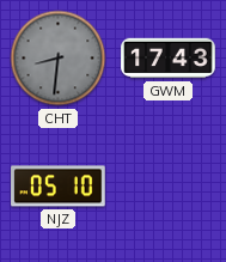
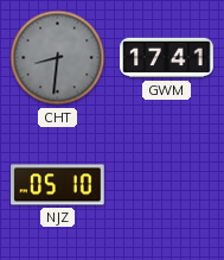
GWM: 17:43 -> 17:41 (167, 58)
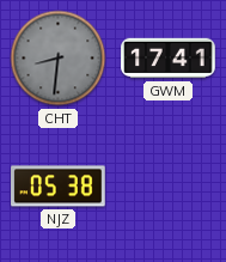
NJZ: 05:10 -> 05:38 (59, 187)
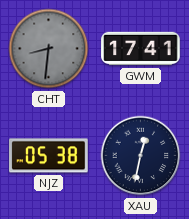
XAU: none -> 12:32 (141, 156)
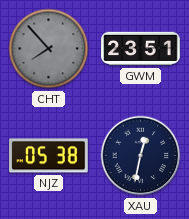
CHT: 8:31 -> 7:53 (49, 49)
GWM: 17:41 -> 23:51 (141, 49)
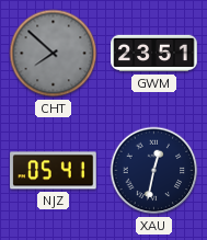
CHT: 7:53 -> 7:52 (54, 54)
NJZ: 05:38 -> 05:41 (54, 171)
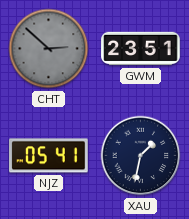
CHT: 7:52 -> 2:52 (49, 49)
XAU: 12:32 -> 1:32 (141, 156)
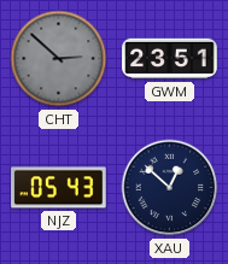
NJZ: 05:41 -> 05:43 (59, 188)
XAU: 1:32 -> 12:52 (170, 188)
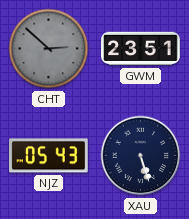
XAU: 12:52 -> 5:27 (141, 156)
